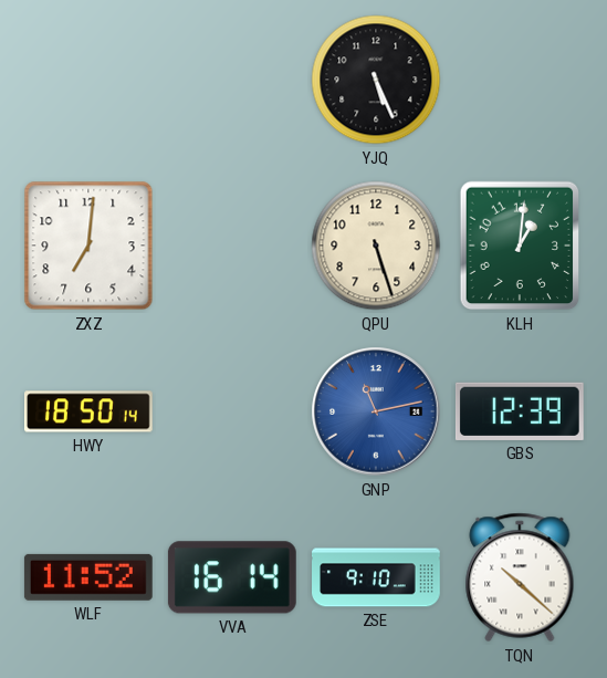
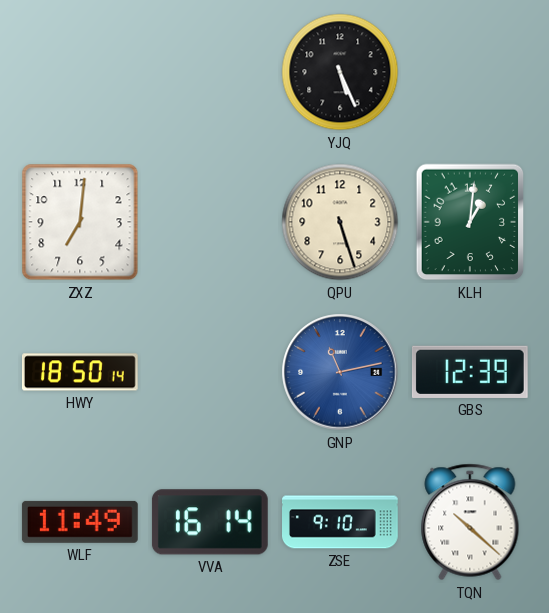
WLF: 11:52 -> 11:49 (80, 522)
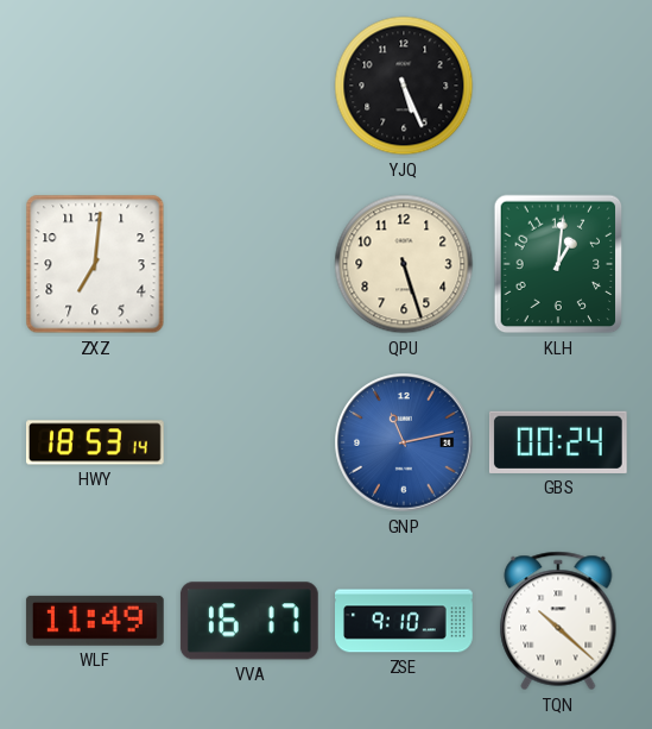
HWY: 18:50 -> 18:53 (96, 442)
GBS: 12:39 -> 00:24 (558, 442)
VVA: 16:14 -> 16:17 (249, 621)
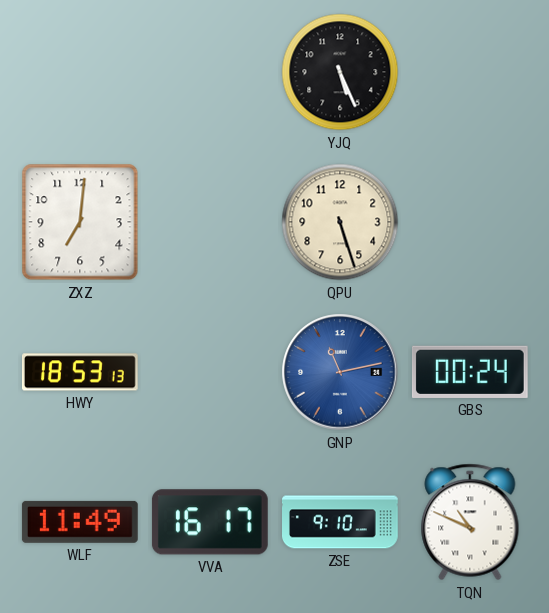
KLH: 1:01 -> none (558, 264)
HWY: 18:53:14 -> 18:53:13 (81, 372)
TQN: 10:22 -> 10:49 (470, 522)
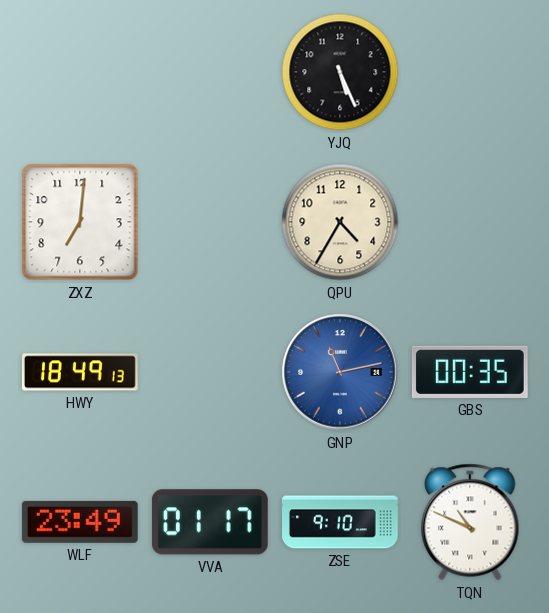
QPU: 5:27 -> 4:35 (340, 222)
HWY: 18:53 -> 18:49 (81, 372)
GBS: 00:24 -> 00:35 (470, 372)
WLF: 11:49 -> 23:49 (80, 522)
VVA: 16:17 -> 01:17 (210, 522)
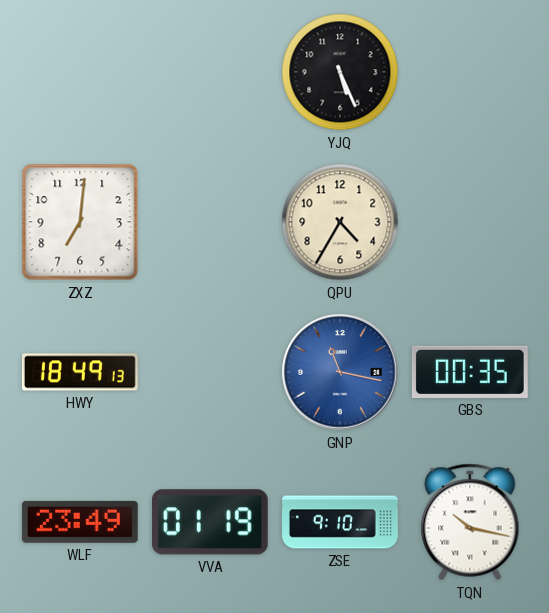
GNP: 11:13 -> 11:17 (340, 372)
VVA: 01:17 -> 01:19 (210, 522)
TQN: 10:49 -> 10:17 (470, 522)
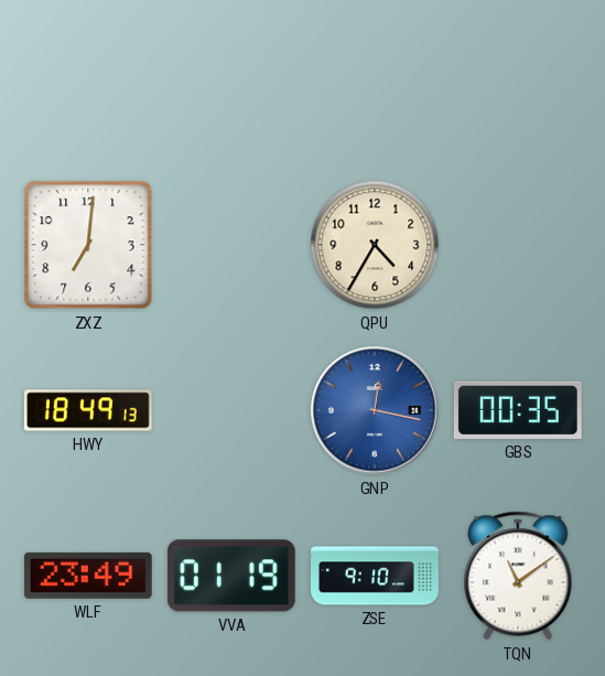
YJQ: 5:26 -> none (340, 72)
GNP: 11:17 -> 12:17 (375, 410)
TQN: 10:17 -> 11:09 (518, 576)
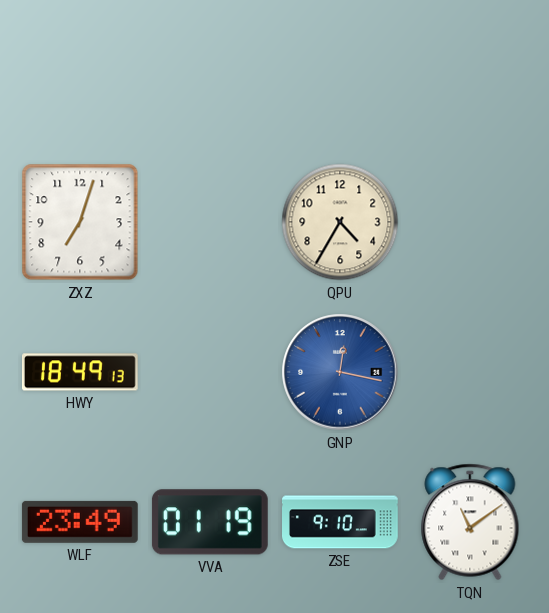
ZXZ: 7:01 -> 7:03 (80, 222)
GBS: 00:35 -> none (518, 410)
